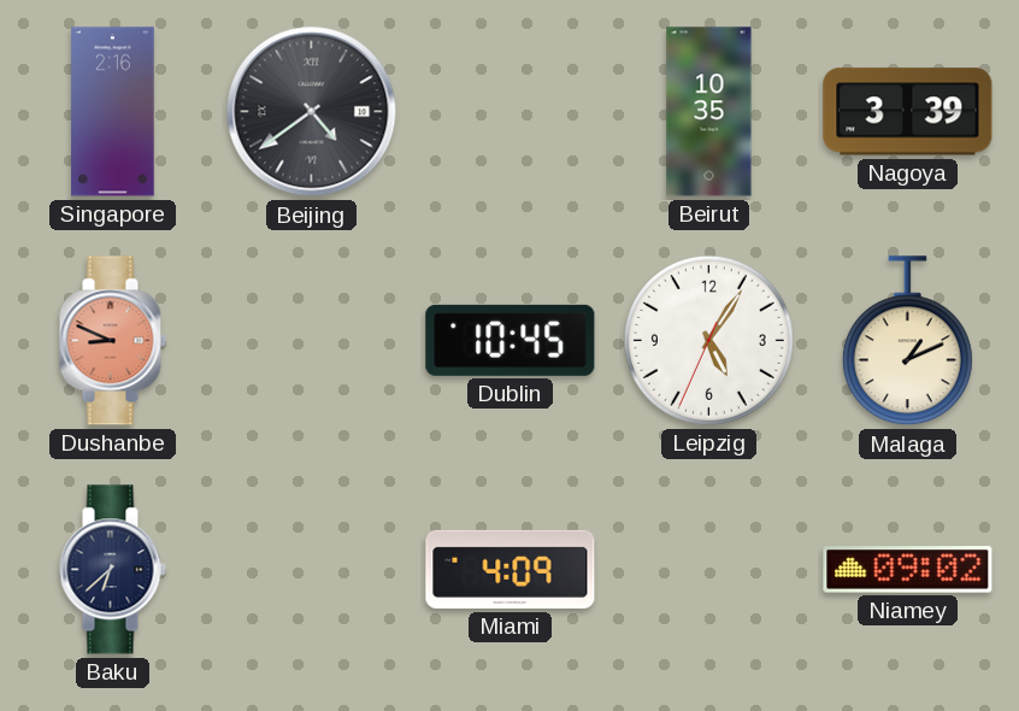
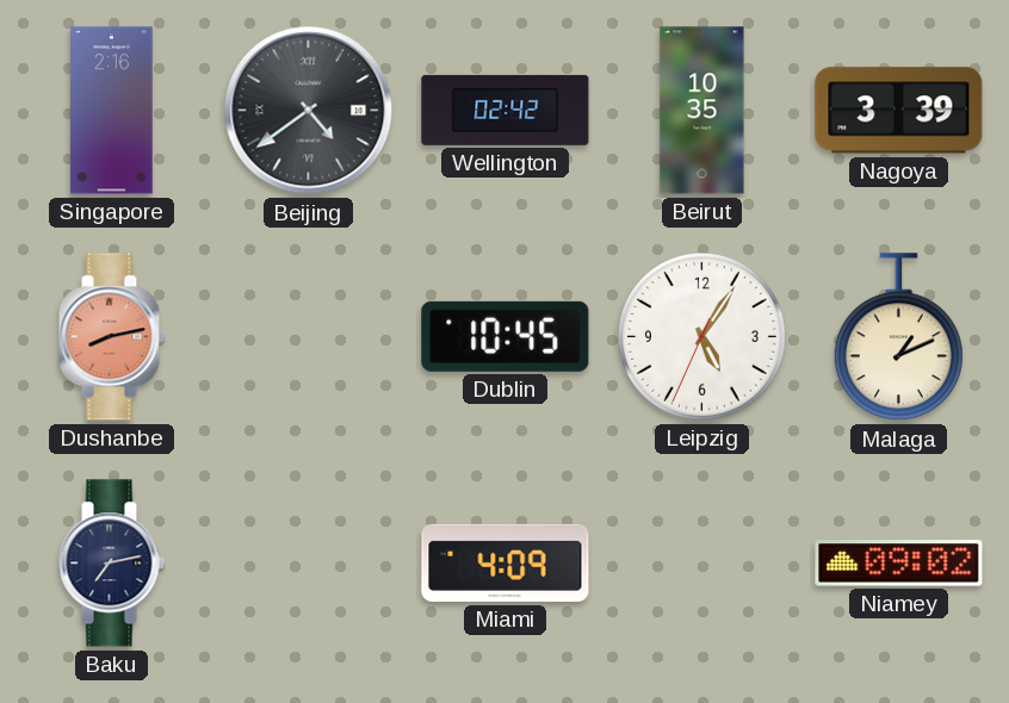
Wellington: none -> 02:42 (506, 110)
Dushanbe: 8:49 -> 8:13 (111, 337)
Baku: 6:38 -> 7:13 (111, 564)
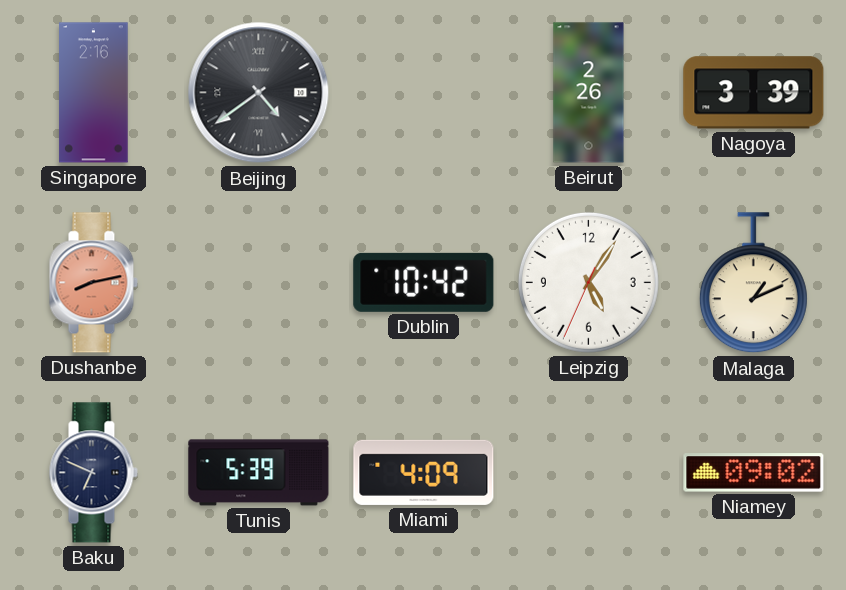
Wellington: 02:42 -> none (506, 110)
Beirut: 10:35 -> 2:26 (589, 93)
Dublin: 10:45 -> 10:42 (424, 282)
Baku: 7:13 -> 6:49 (93, 473)
Tunis: none -> 5:39 (259, 473)
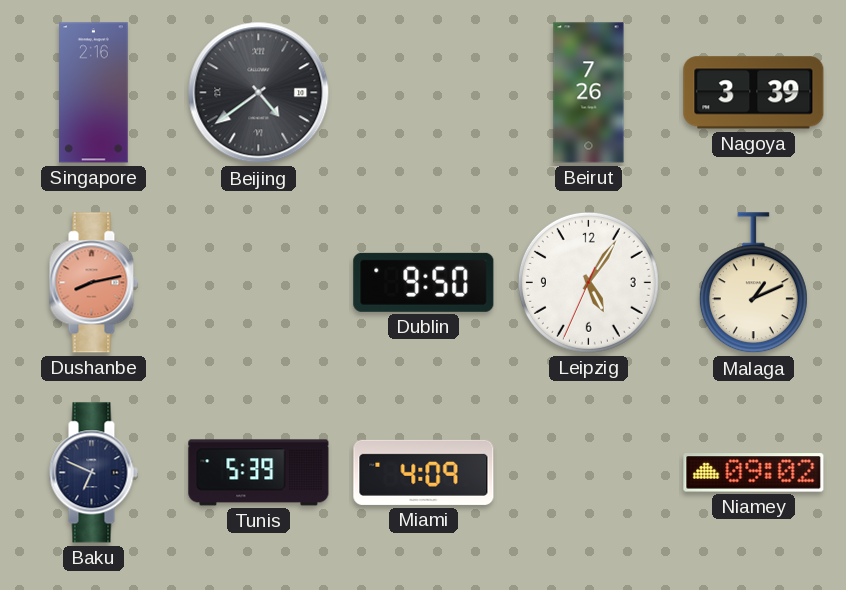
Beirut: 2:26 -> 7:26 (589, 93)
Dublin: 10:42 -> 9:50 (424, 282)
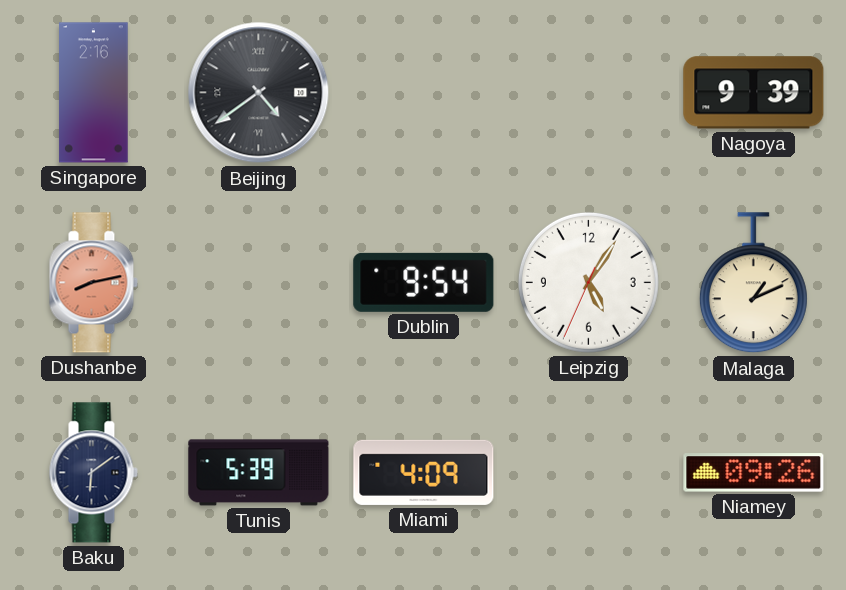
Beirut: 7:26 -> none (589, 93)
Nagoya: 3:39 -> 9:39 (754, 93)
Dublin: 9:50 -> 9:54 (424, 282)
Baku: 6:49 -> 6:09 (93, 473)
Niamey: 09:02 -> 09:26 (754, 473)
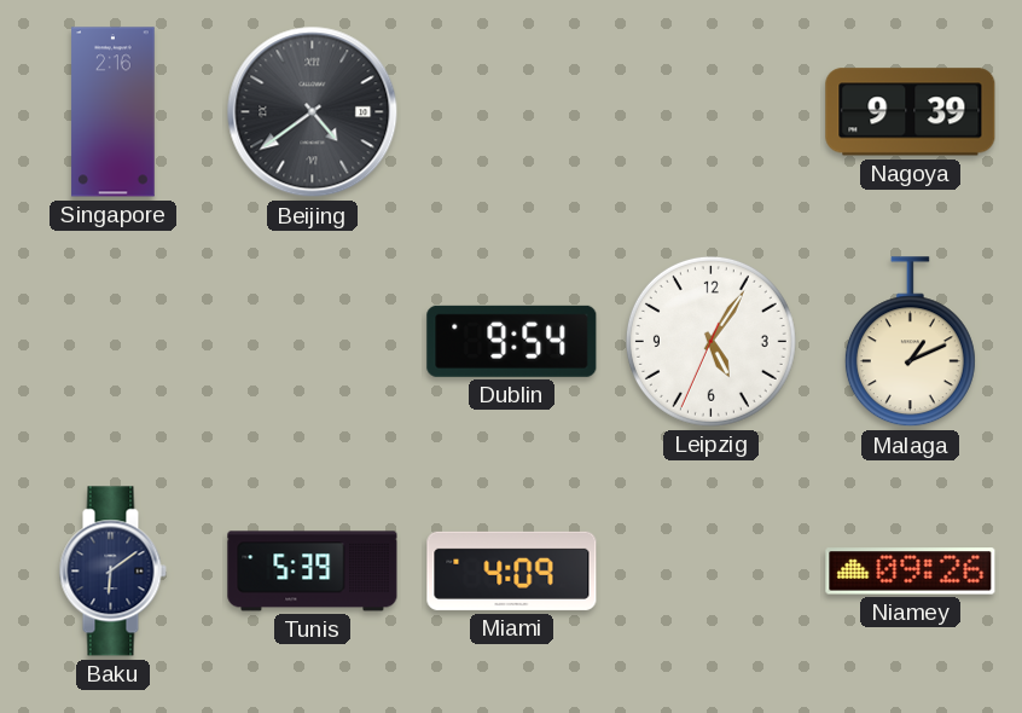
Dushanbe: 8:13 -> none (93, 283)
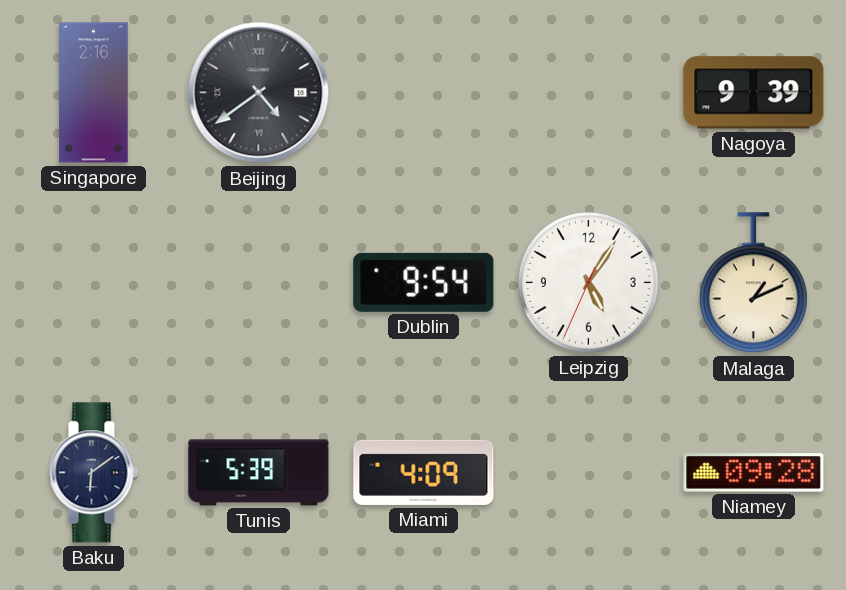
Niamey: 09:26 -> 09:28 (754, 473)
